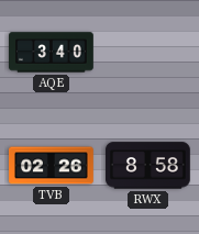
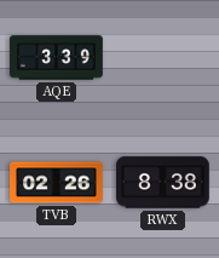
AQE: 3:40 -> 3:39 (57, 58)
RWX: 8:58 -> 8:38 (163, 183)
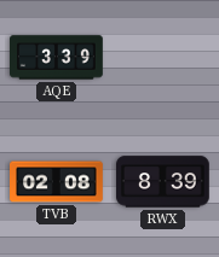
TVB: 02:26 -> 02:08 (57, 182)
RWX: 8:38 -> 8:39 (163, 182)
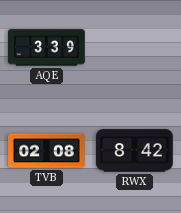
RWX: 8:39 -> 8:42 (135, 151)
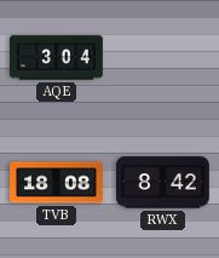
AQE: 3:39 -> 3:04 (57, 58)
TVB: 02:08 -> 18:08 (57, 183)
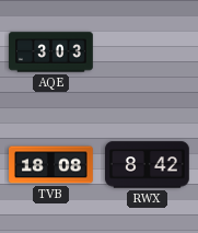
AQE: 3:04 -> 3:03 (51, 53)
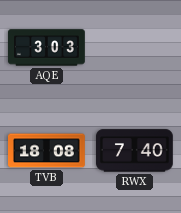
RWX: 8:42 -> 7:40 (135, 151)
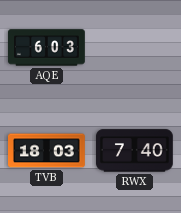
AQE: 3:03 -> 6:03 (47, 48)
TVB: 18:08 -> 18:03 (47, 151)
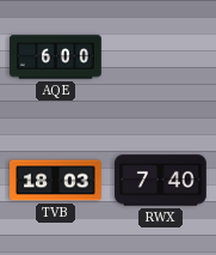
AQE: 6:03 -> 6:00 (56, 57)
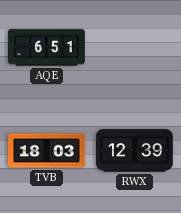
AQE: 6:00 -> 6:51 (47, 48)
RWX: 7:40 -> 12:39 (135, 151)
